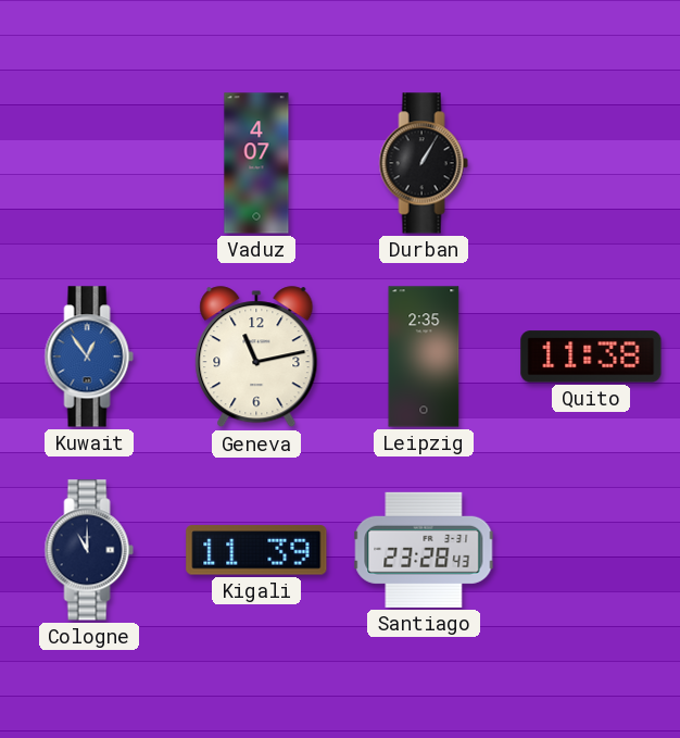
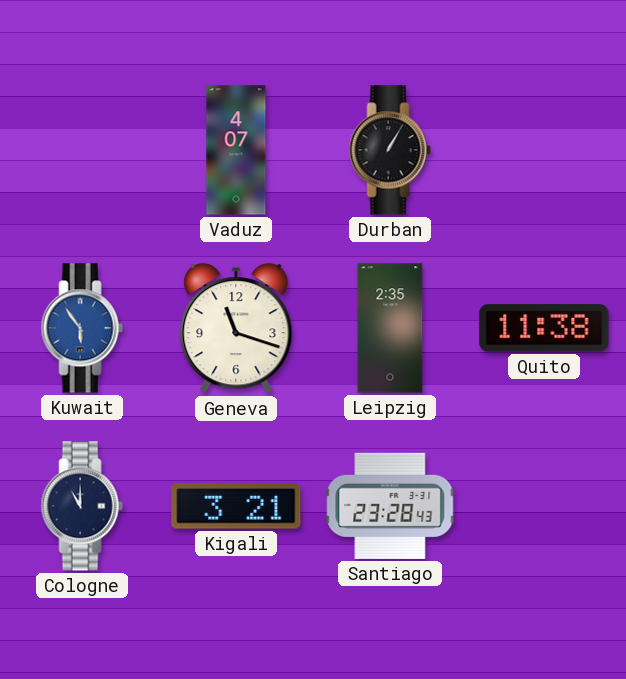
Kuwait: 12:54 -> 5:54 (82, 328)
Geneva: 11:13 -> 11:18 (236, 329)
Kigali: 11:39 -> 3:21 (236, 506)
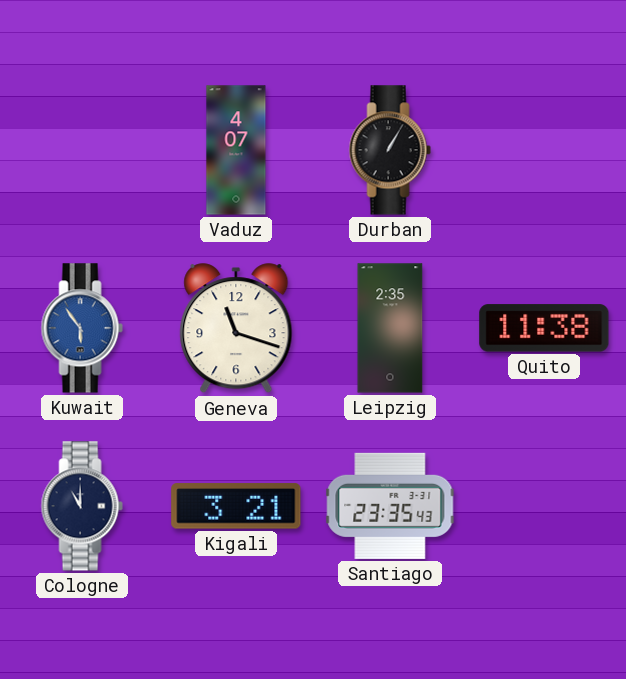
Santiago: 23:28 -> 23:35 (390, 506)
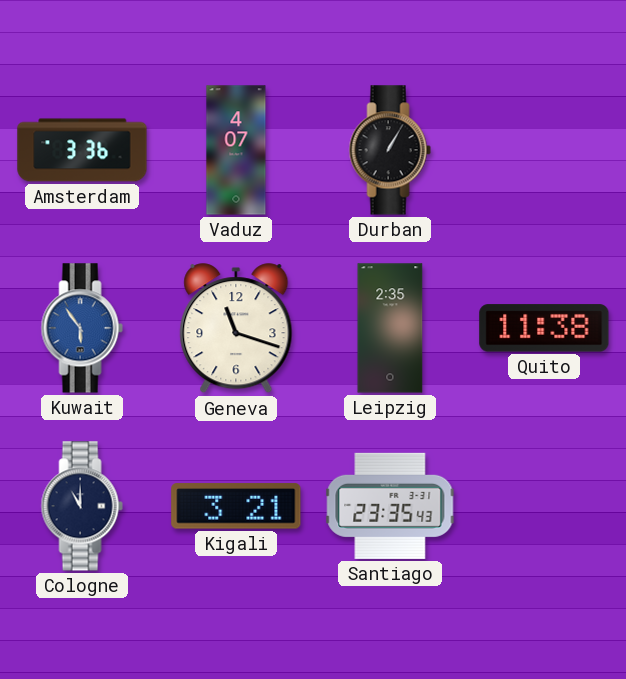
Amsterdam: none -> 3:36 (82, 150)
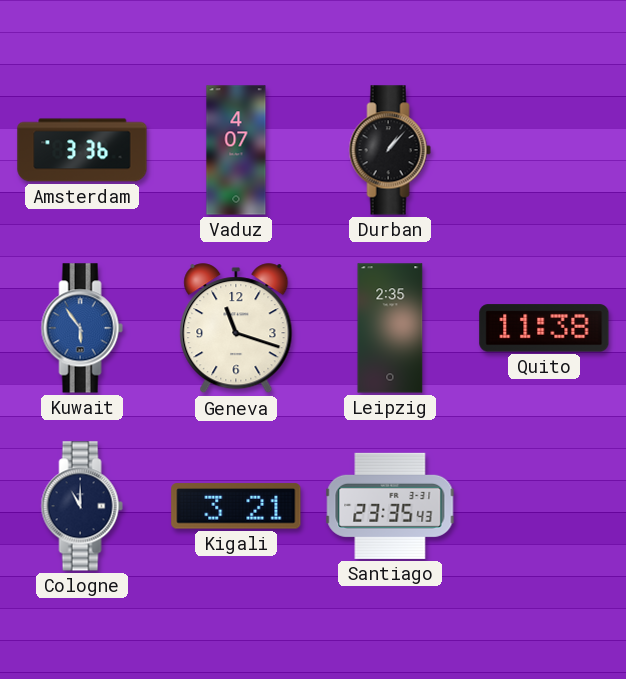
Durban: 1:05 -> 1:07 (390, 150)
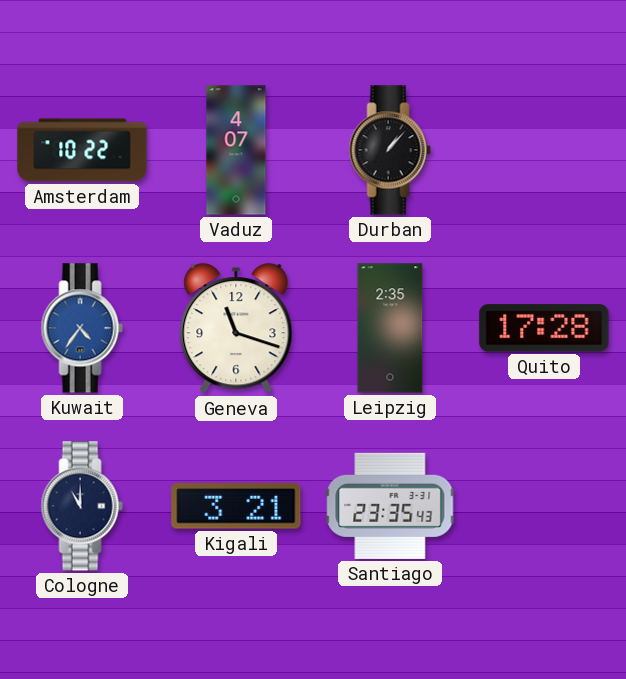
Amsterdam: 3:36 -> 10:22 (82, 150)
Kuwait: 5:54 -> 4:36 (82, 328)
Quito: 11:38 -> 17:28 (544, 328)
